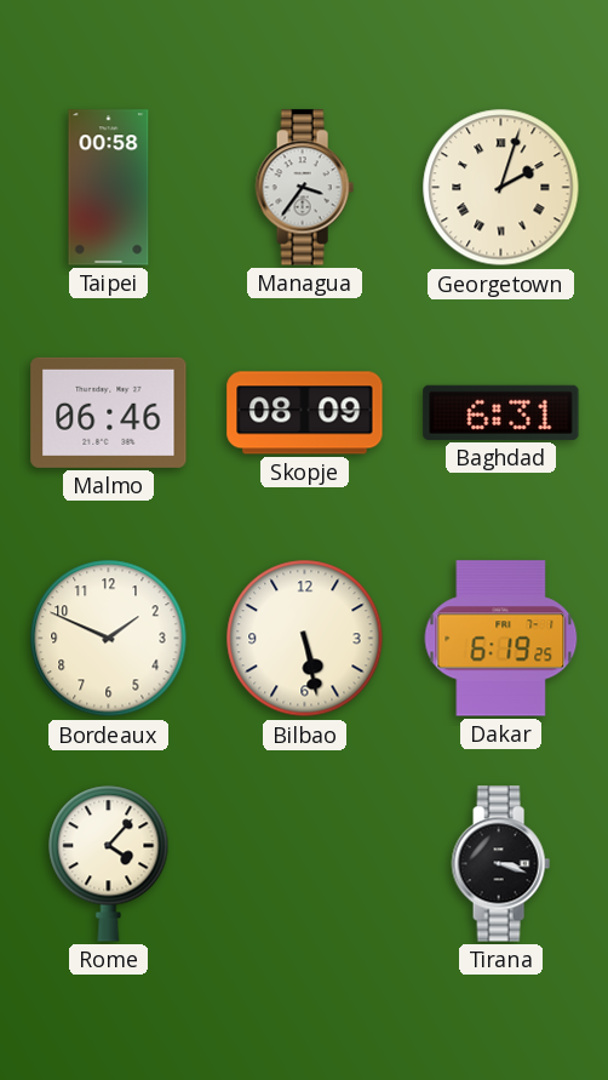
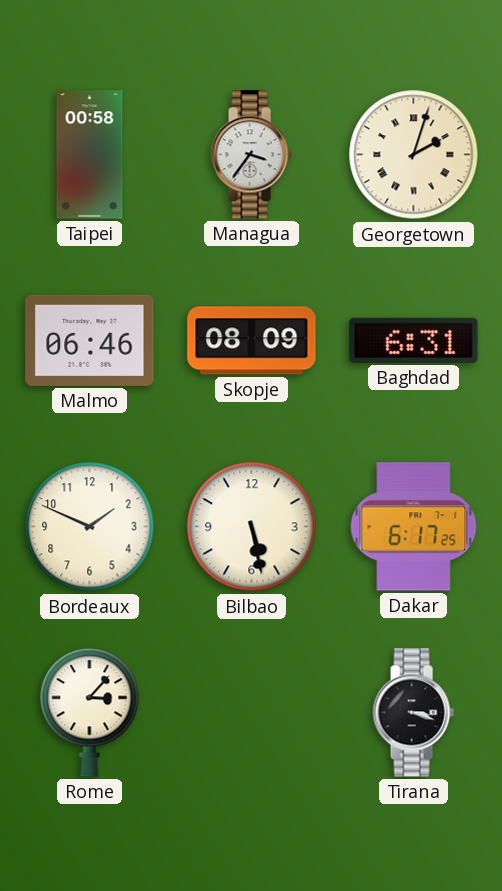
Dakar: 6:19 -> 6:17 (414, 527)
Rome: 4:07 -> 3:07 (90, 712)
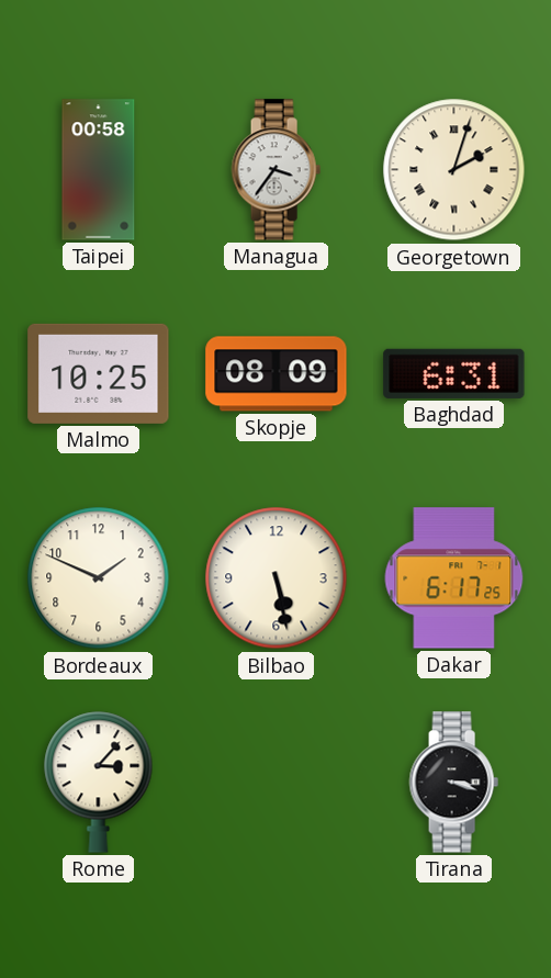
Malmo: 06:46 -> 10:25 (99, 373)
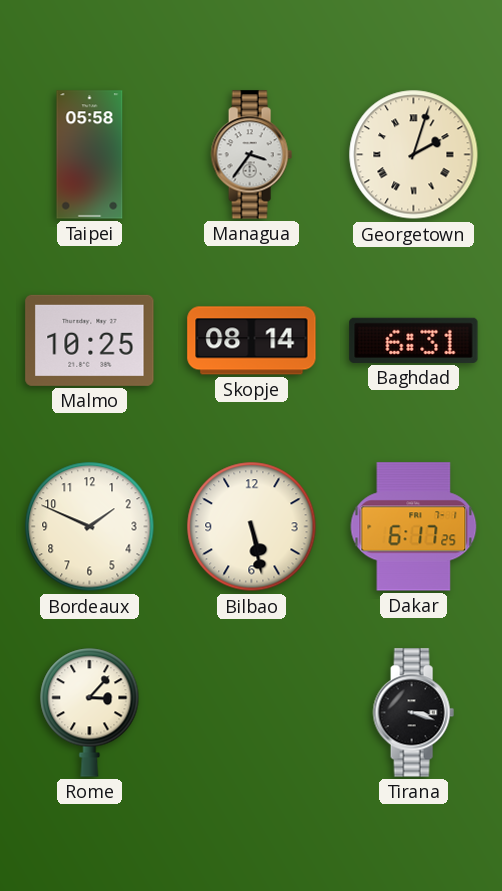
Taipei: 00:58 -> 05:58 (90, 155)
Skopje: 08:09 -> 08:14 (252, 341)
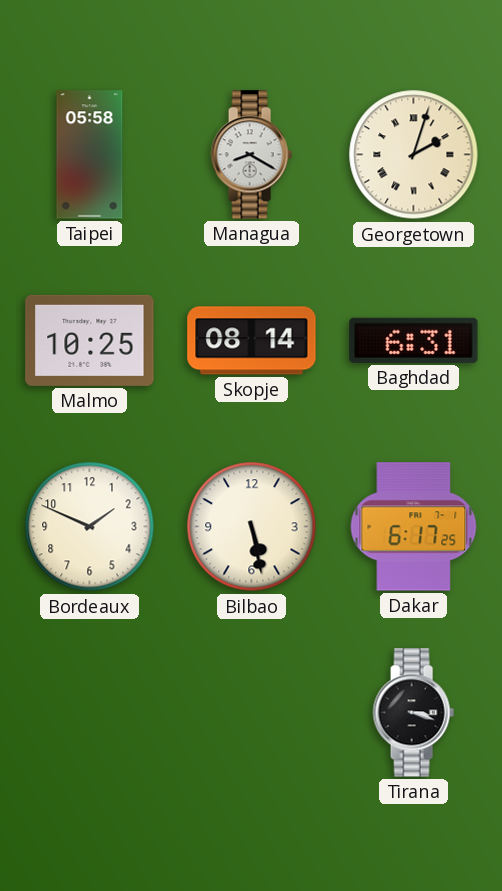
Managua: 3:36 -> 8:20 (251, 155)
Rome: 3:07 -> none (90, 712)
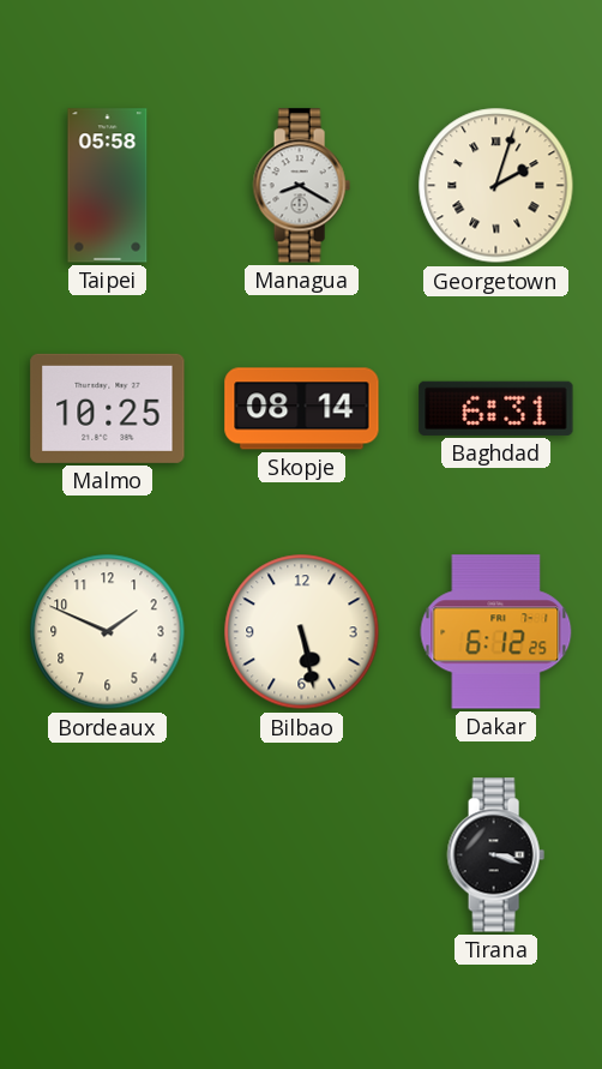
Dakar: 6:17 -> 6:12 (496, 632)
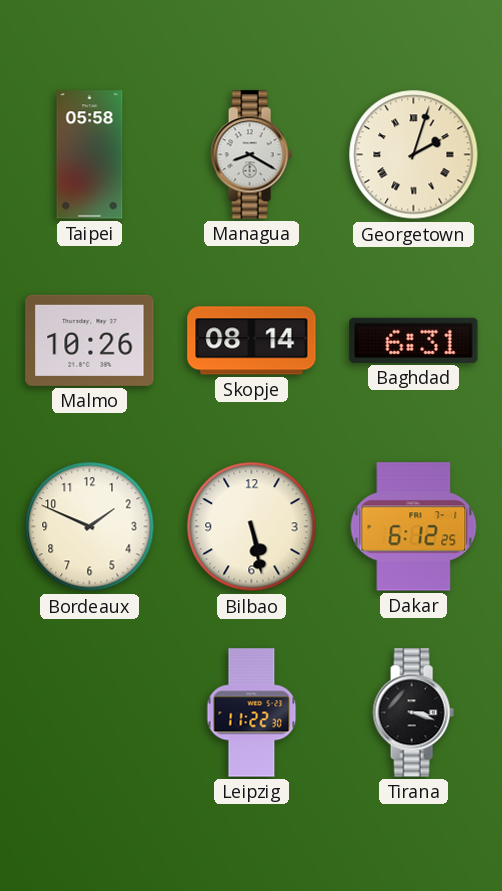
Malmo: 10:25 -> 10:26 (90, 340)
Leipzig: none -> 11:22 (252, 713)
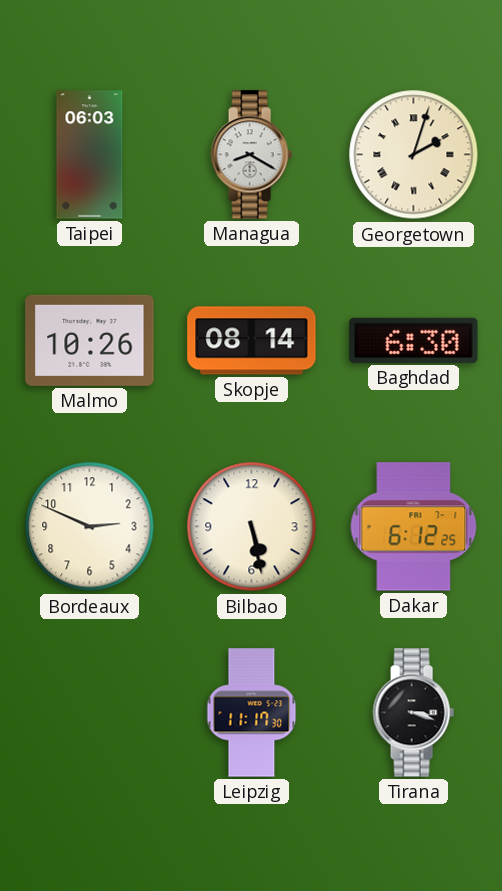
Taipei: 05:58 -> 06:03 (90, 155)
Baghdad: 6:31 -> 6:30 (414, 340)
Bordeaux: 1:49 -> 2:49 (90, 527)
Leipzig: 11:22 -> 11:17 (252, 713)
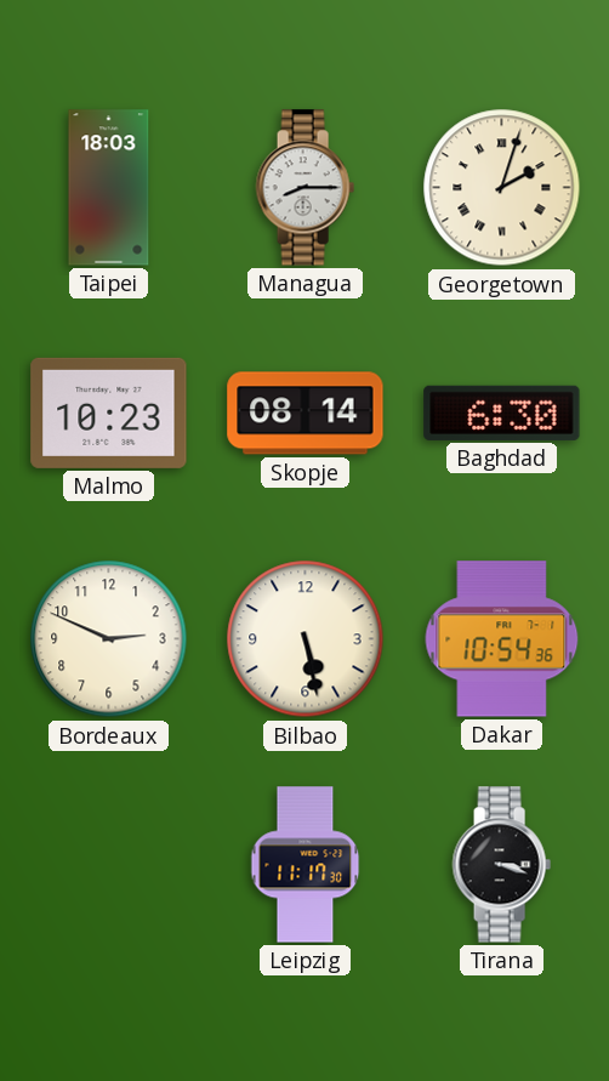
Taipei: 06:03 -> 18:03 (109, 188)
Managua: 8:20 -> 8:15 (304, 188)
Malmo: 10:26 -> 10:23 (109, 413)
Dakar: 6:12 -> 10:54 (502, 639)
